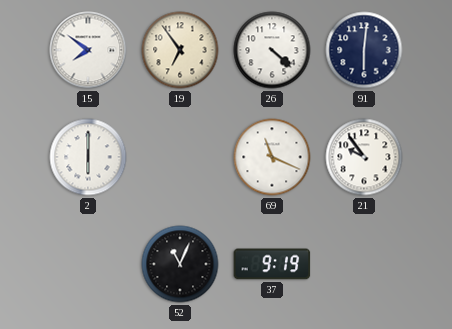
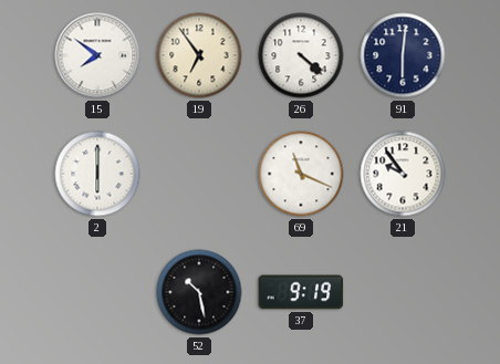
52: 11:04 -> 10:28 (199, 292)
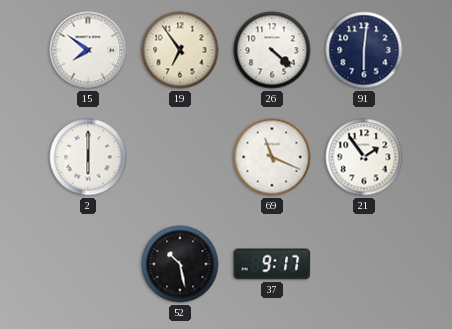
21: 9:54 -> 1:54 (364, 157)
37: 9:19 -> 9:17 (272, 264)
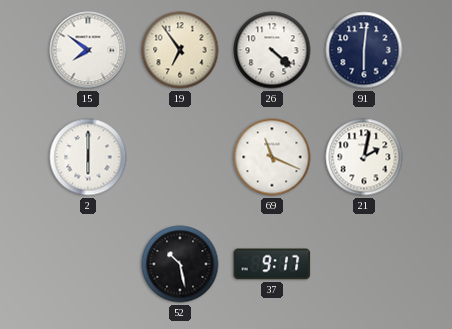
21: 1:54 -> 2:02 (364, 157)
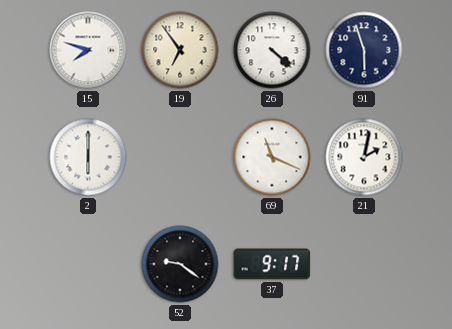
15: 7:51 -> 7:48 (88, 50)
91: 6:01 -> 5:57 (364, 50)
52: 10:28 -> 9:21 (180, 264)
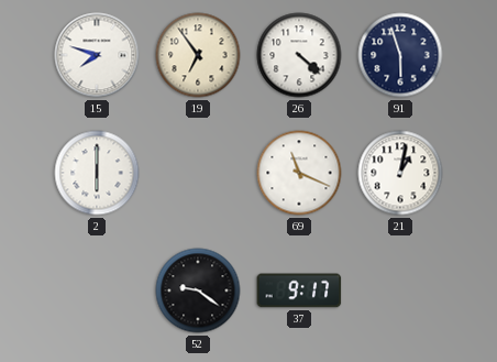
21: 2:02 -> 1:02 (400, 173)
